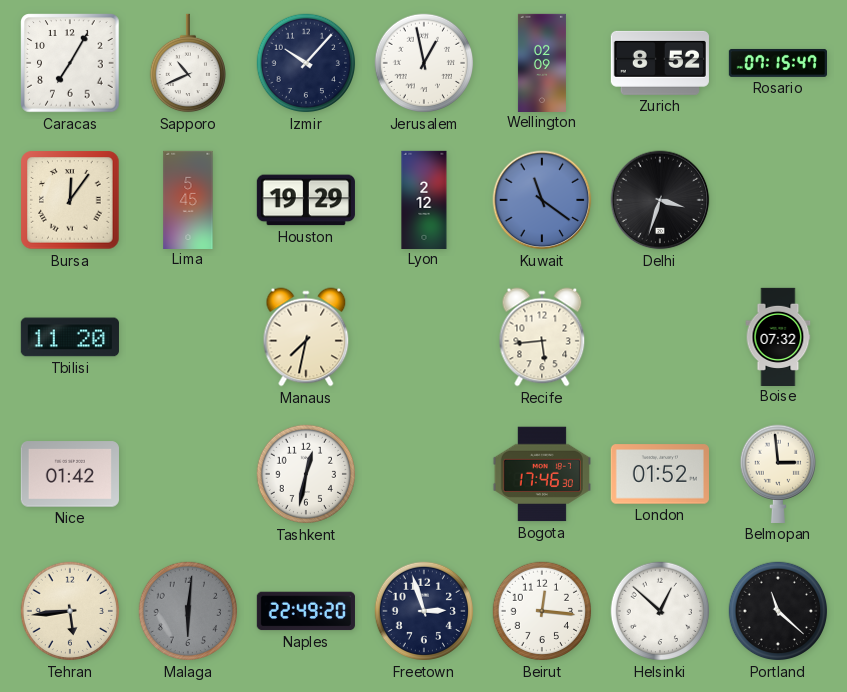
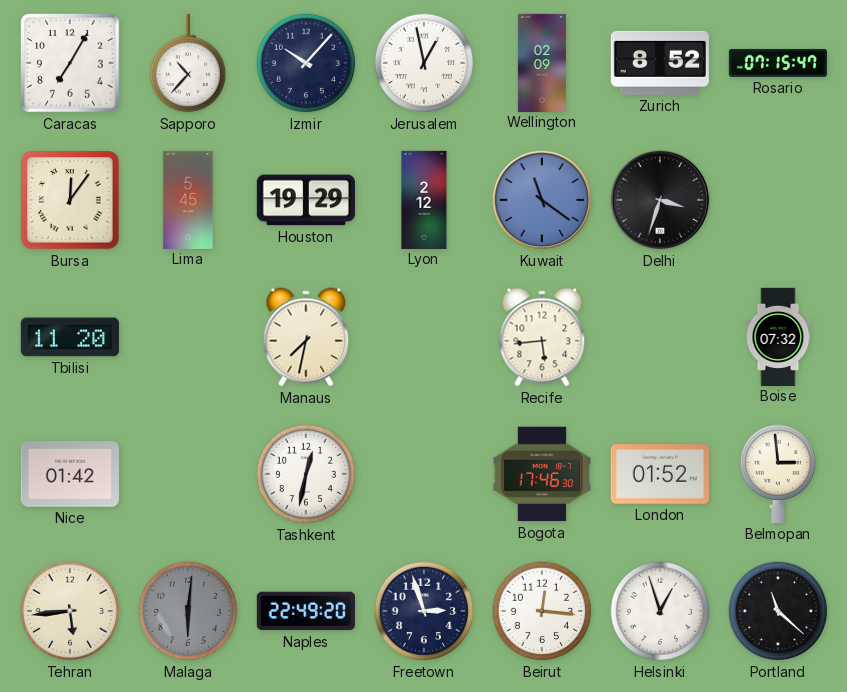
Sapporo: 10:41 -> 10:37 (187, 63)
Helsinki: 12:52 -> 12:57 (660, 611)
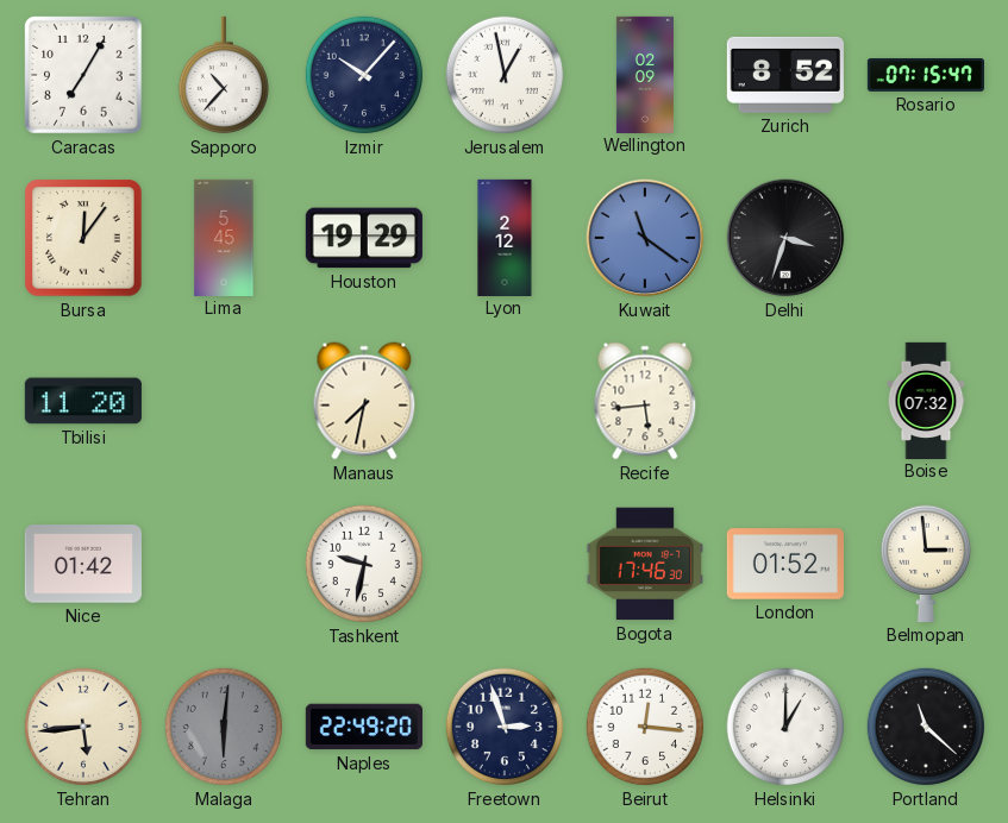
Tashkent: 12:32 -> 9:32 (364, 564)
Helsinki: 12:57 -> 1:00 (785, 727)
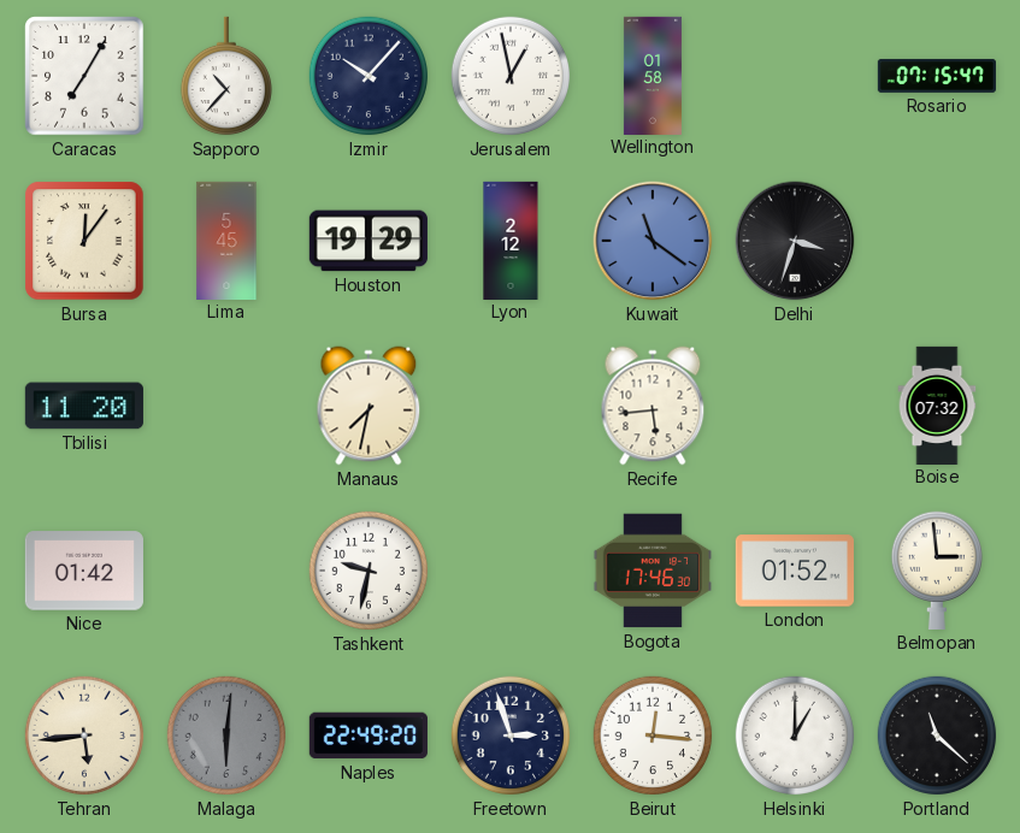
Wellington: 02:09 -> 01:58 (653, 75)
Zurich: 8:52 -> none (785, 75)
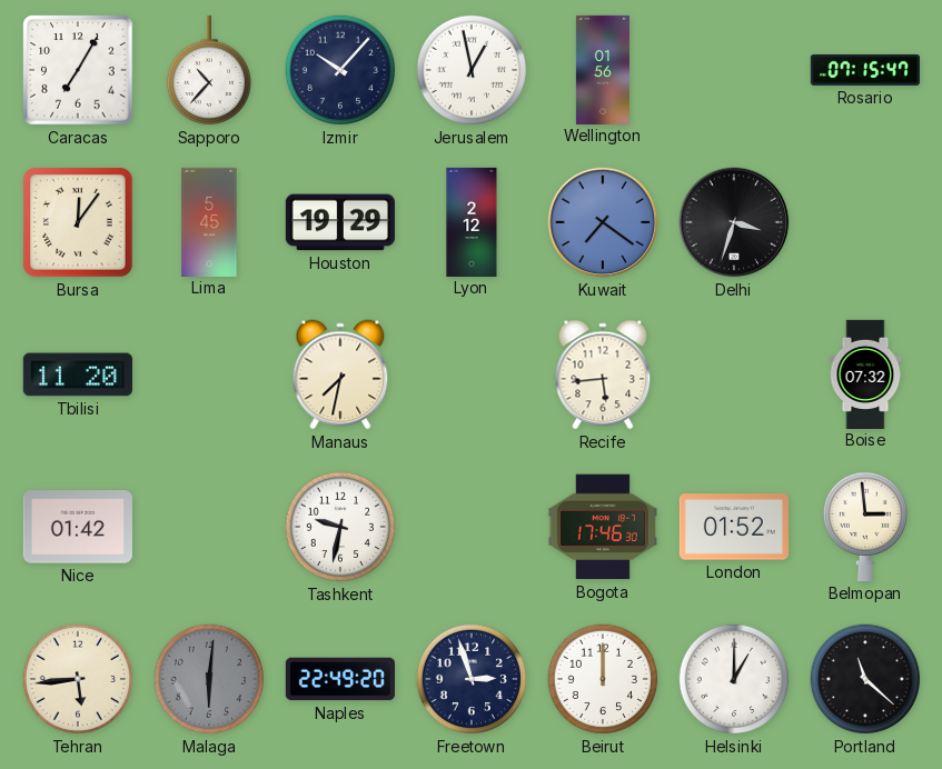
Wellington: 01:58 -> 01:56 (603, 69)
Kuwait: 11:21 -> 7:21 (603, 222)
Beirut: 12:16 -> 12:00 (603, 679)
